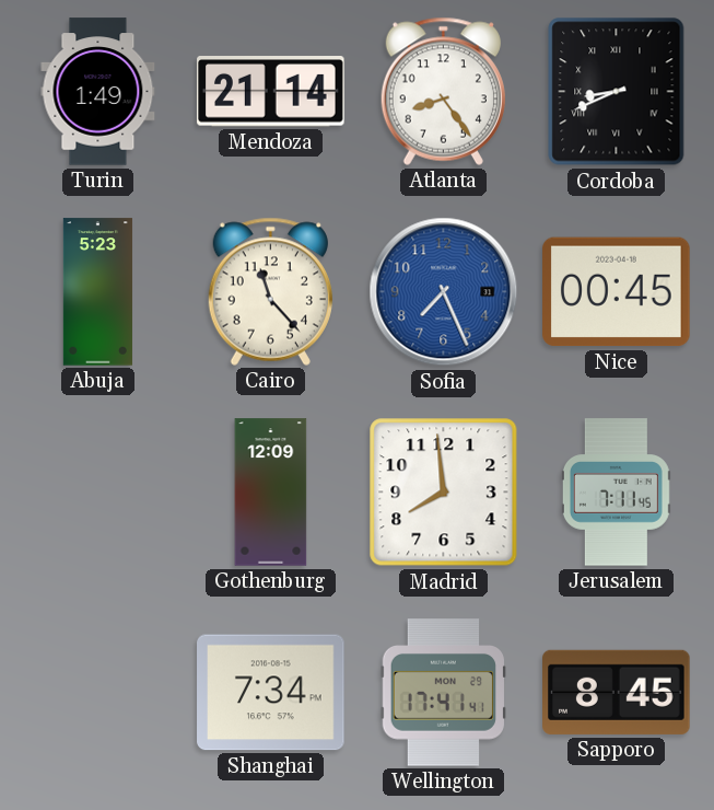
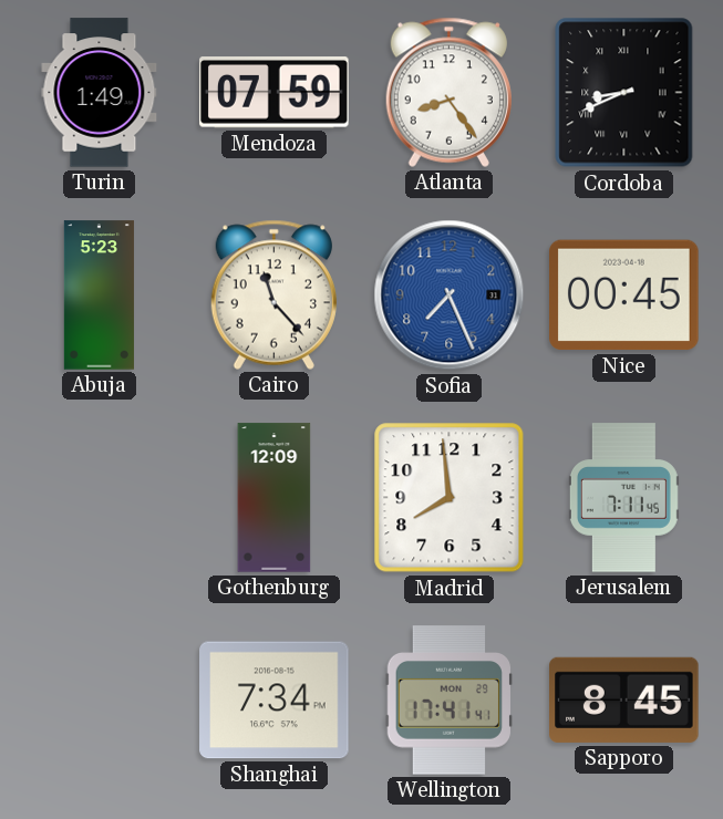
Mendoza: 21:14 -> 07:59 (275, 93)
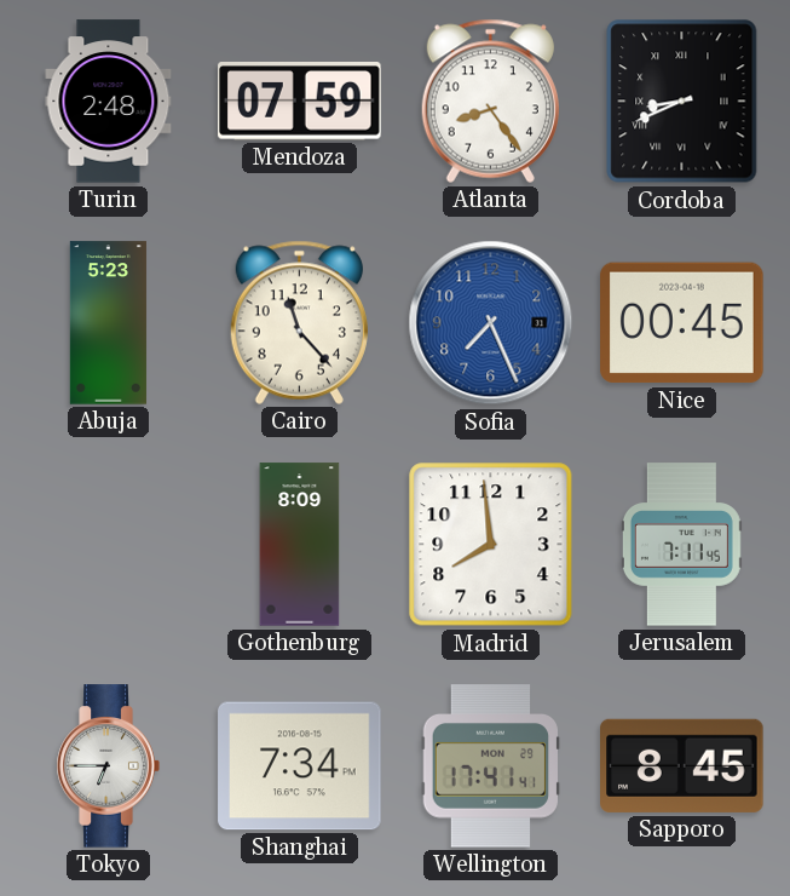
Turin: 1:49 -> 2:48 (109, 102)
Gothenburg: 12:09 -> 8:09 (300, 545)
Tokyo: none -> 6:45 (108, 766)
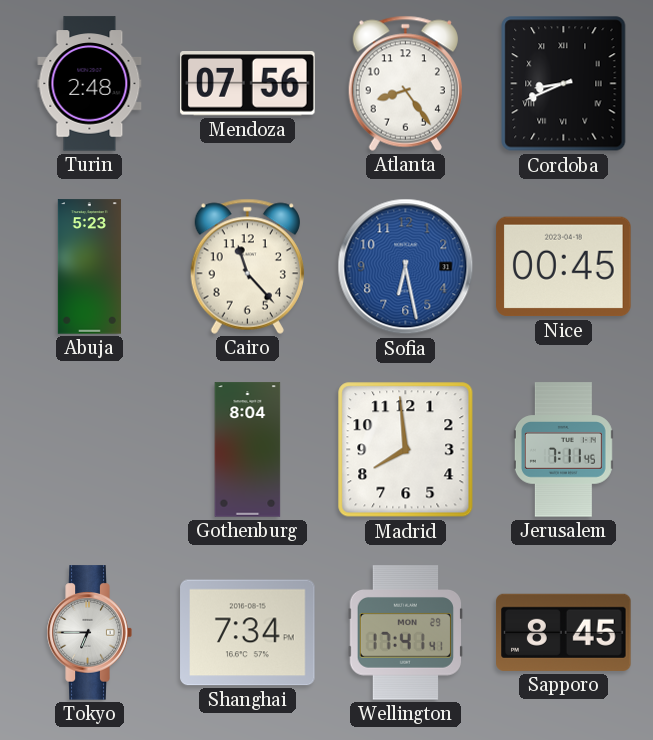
Mendoza: 07:59 -> 07:56 (248, 84)
Sofia: 7:26 -> 6:28 (406, 267)
Gothenburg: 8:09 -> 8:04 (248, 450)
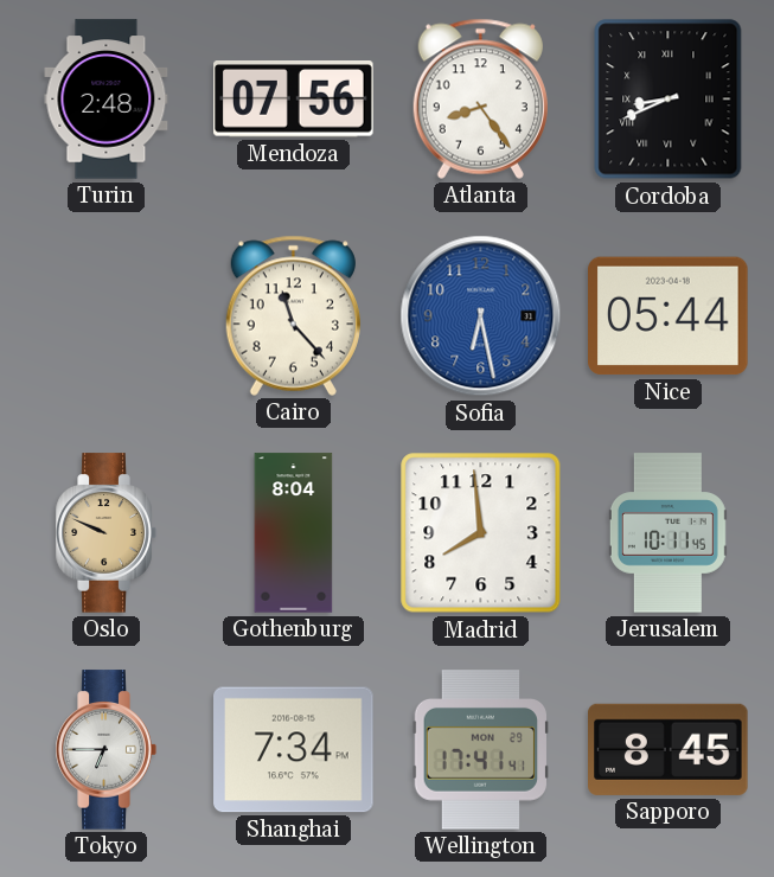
Abuja: 5:23 -> none (89, 267)
Nice: 00:45 -> 05:44 (669, 316)
Oslo: none -> 9:49 (105, 533)
Jerusalem: 7:11 -> 10:11 (667, 533)
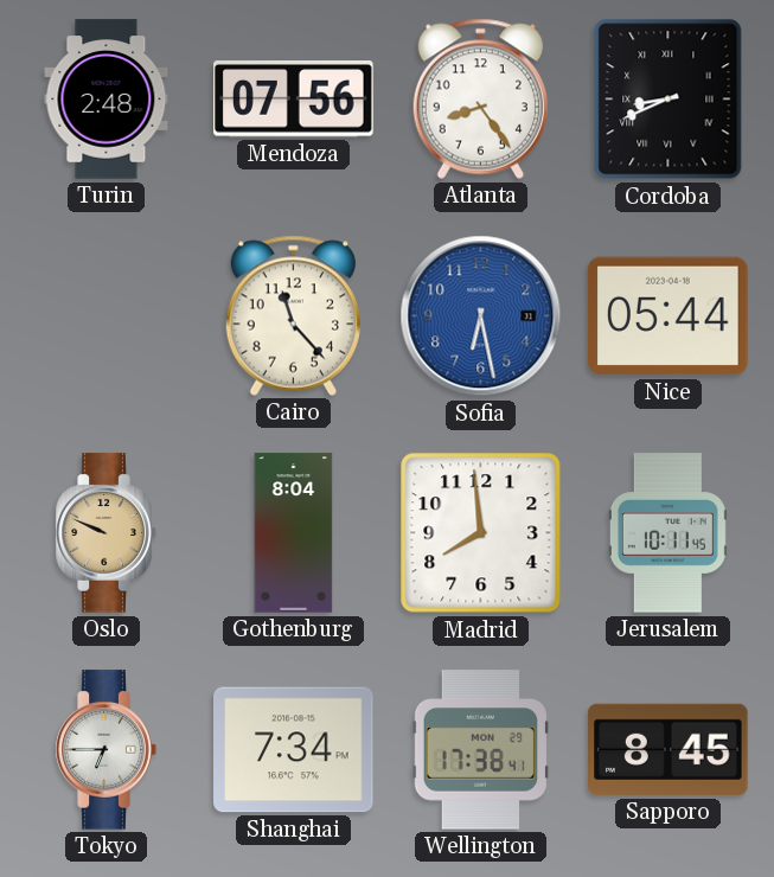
Wellington: 17:41 -> 17:38 (481, 750)
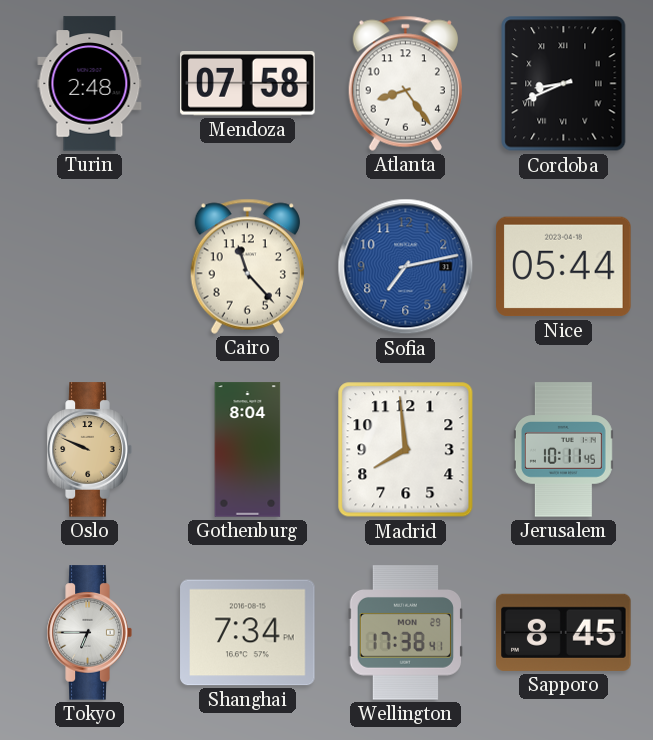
Mendoza: 07:56 -> 07:58 (248, 84)
Sofia: 6:28 -> 7:13 (406, 267)
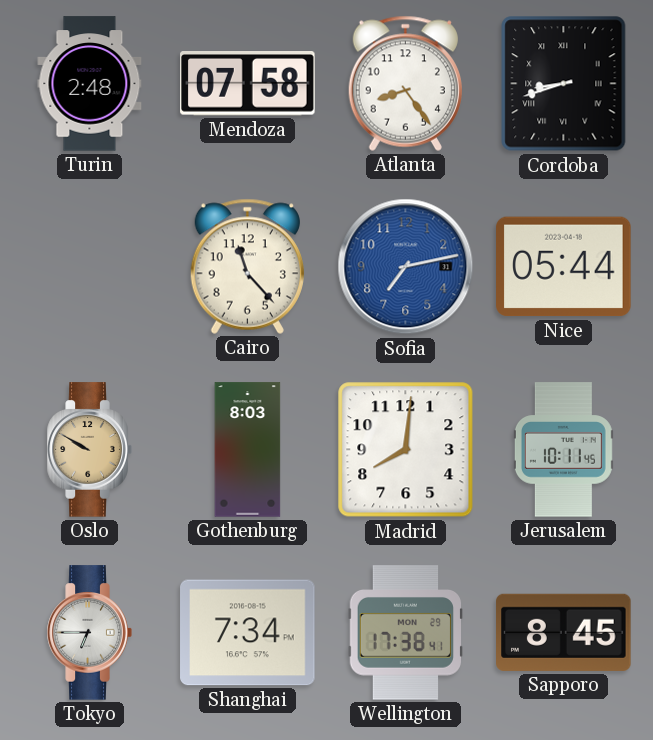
Cordoba: 8:41 -> 8:42 (564, 84)
Oslo: 9:49 -> 9:50 (89, 450)
Gothenburg: 8:04 -> 8:03 (248, 450)
Madrid: 7:59 -> 8:01 (406, 450)
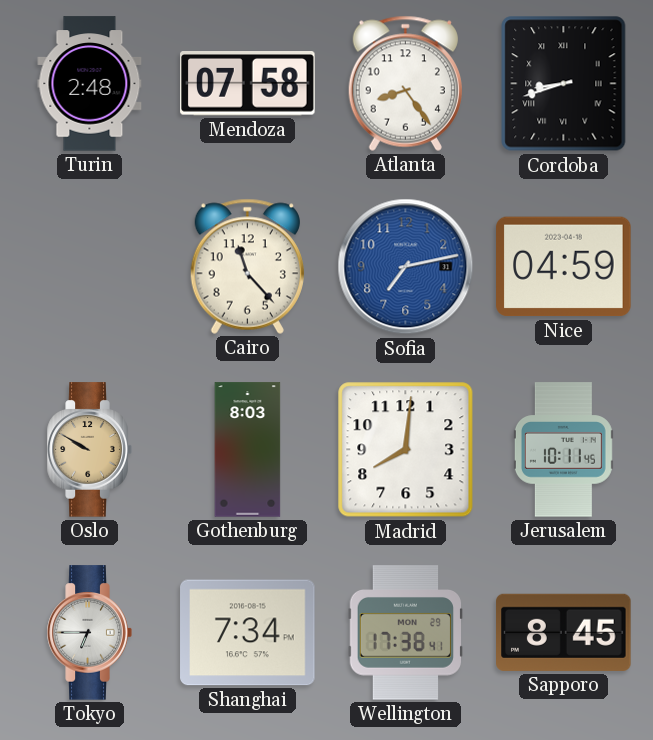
Nice: 05:44 -> 04:59 (564, 267)
